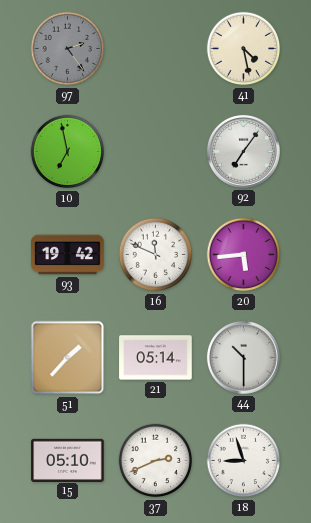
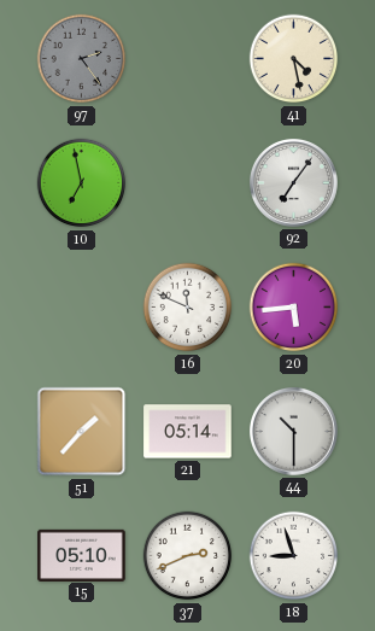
93: 19:42 -> none (68, 255)
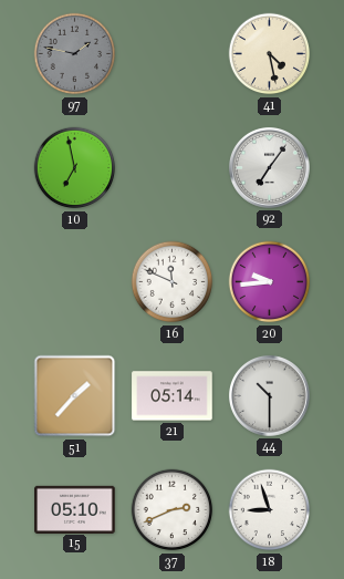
97: 2:24 -> 1:47 (75, 54)
20: 5:44 -> 9:44 (270, 282)
